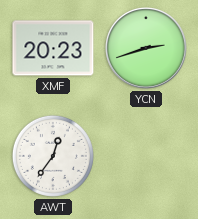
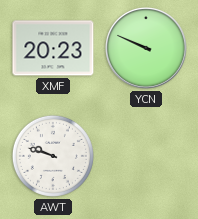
YCN: 2:42 -> 9:49 (147, 49)
AWT: 12:36 -> 9:48 (53, 156)
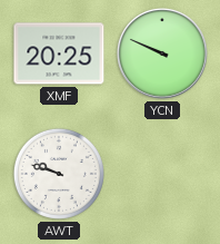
XMF: 20:23 -> 20:25 (59, 53)
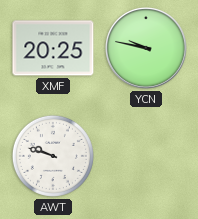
YCN: 9:49 -> 9:47 (147, 49)
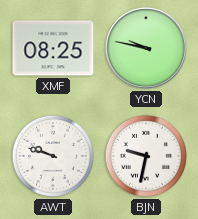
XMF: 20:25 -> 08:25 (53, 48)
BJN: none -> 9:32 (146, 156)
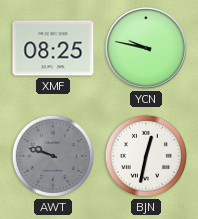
AWT dial: white -> grey (53, 156)
BJN: 9:32 -> 12:32 (146, 156)
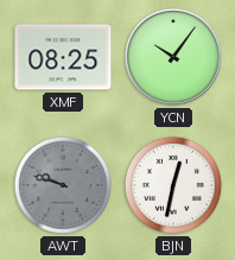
YCN: 9:47 -> 10:06 (174, 58)
